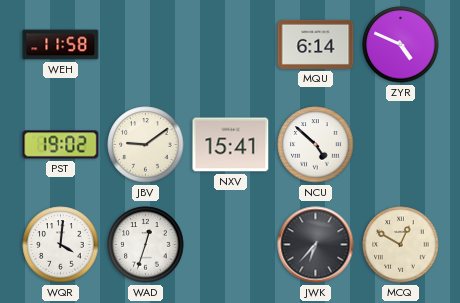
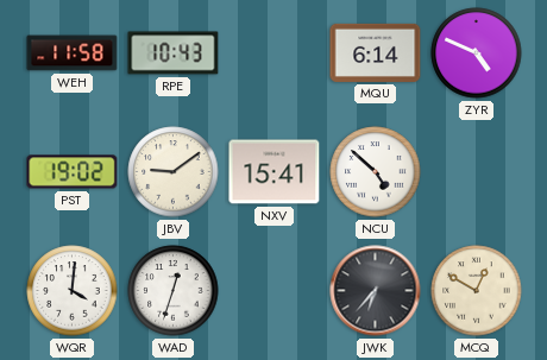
RPE: none -> 10:43 (174, 53)
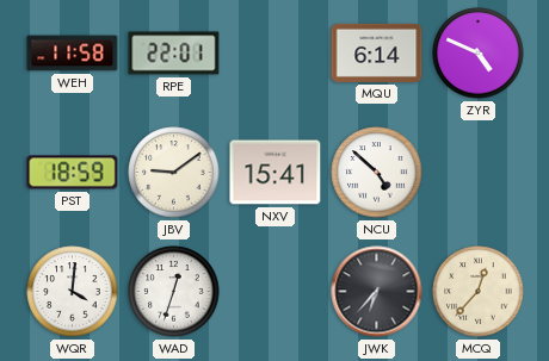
RPE: 10:43 -> 22:01 (174, 54)
PST: 19:02 -> 18:59 (73, 173)
MCQ: 12:50 -> 12:37 (479, 292)
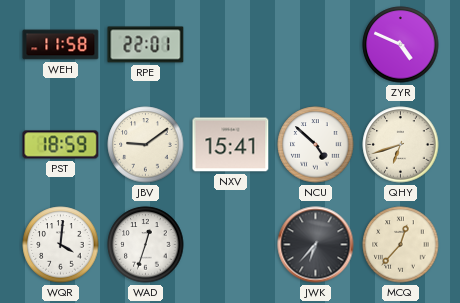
MQU: 6:14 -> none (377, 52)
QHY: none -> 6:42 (401, 145)
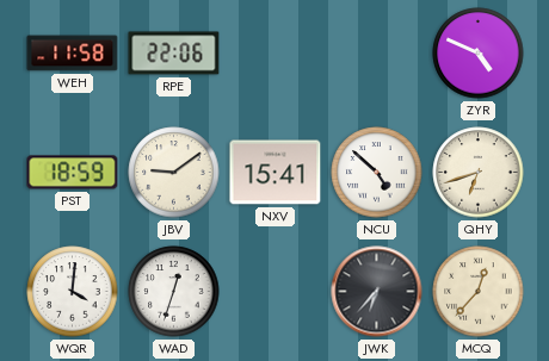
RPE: 22:01 -> 22:06 (174, 54)
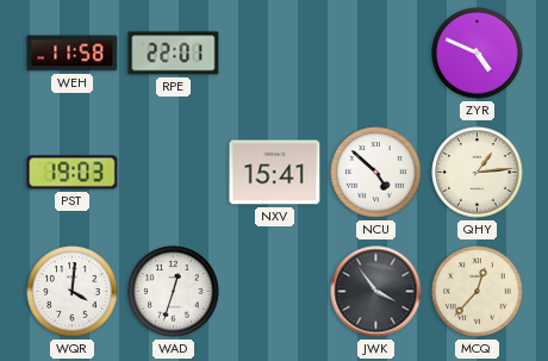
RPE: 22:06 -> 22:01 (174, 54)
PST: 18:59 -> 19:03 (73, 173)
JBV: 9:09 -> none (174, 173)
QHY: 6:42 -> 1:14 (478, 173)
JWK: 6:37 -> 3:54 (376, 292)
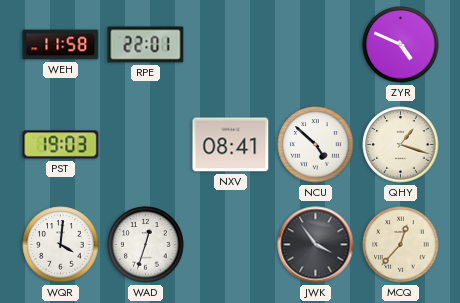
NXV: 15:41 -> 08:41 (231, 145)
QHY: 1:14 -> 1:18 (401, 145)
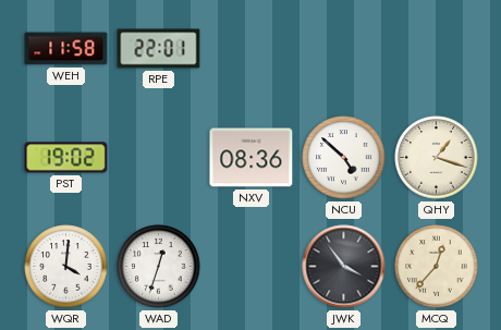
ZYR: 4:49 -> none (401, 45)
PST: 19:03 -> 19:02 (66, 158)
NXV: 08:41 -> 08:36 (252, 158)
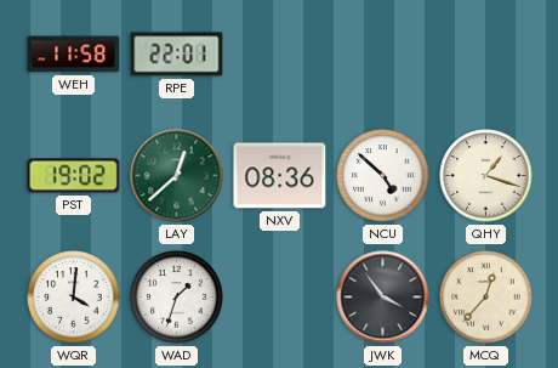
LAY: none -> 12:38 (177, 176)
WAD: 12:33 -> 1:33 (177, 298)
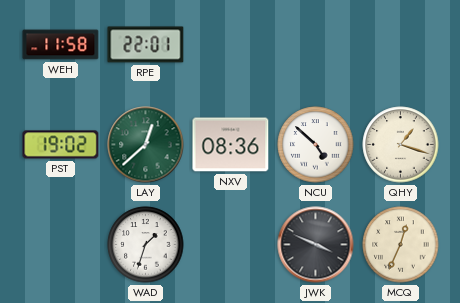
WQR: 4:01 -> none (74, 298)
JWK: 3:54 -> 3:49 (316, 245)
MCQ: 12:37 -> 12:34 (401, 245)
